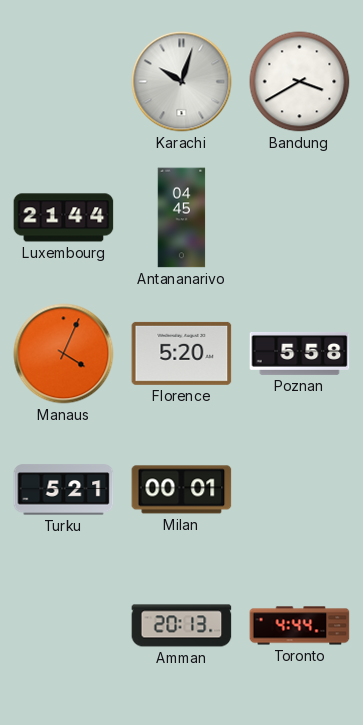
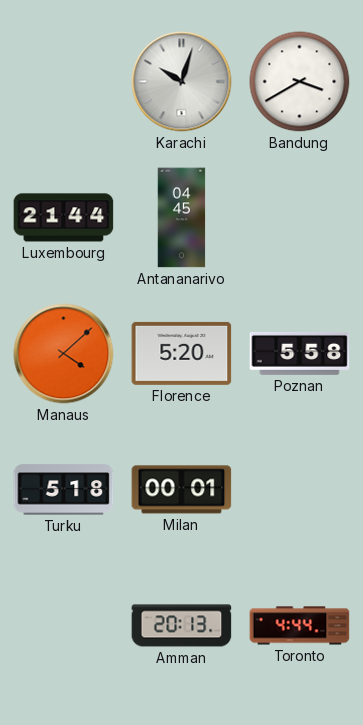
Manaus: 4:04 -> 4:08 (64, 354)
Turku: 5:21 -> 5:18 (64, 490)
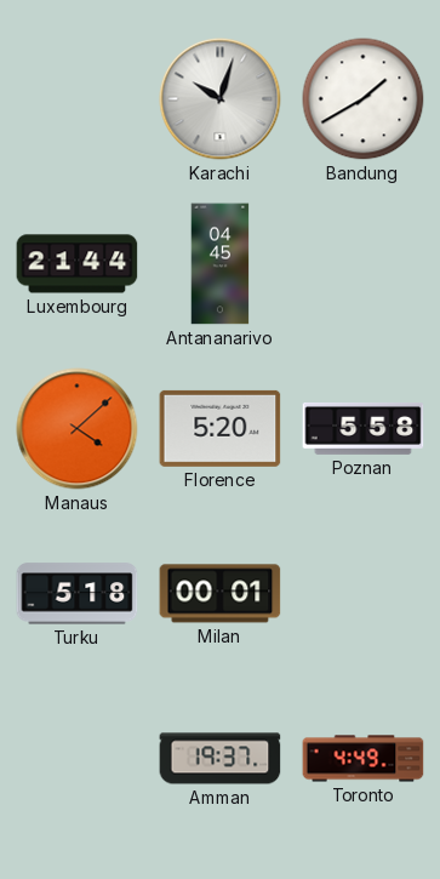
Bandung: 3:40 -> 1:40 (364, 99)
Amman: 20:13 -> 19:37 (221, 759)
Toronto: 4:44 -> 4:49 (364, 759)
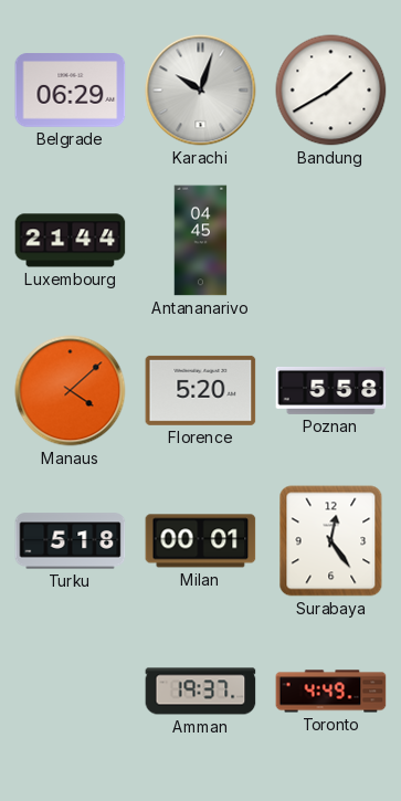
Belgrade: none -> 06:29 (71, 91)
Surabaya: none -> 12:24 (331, 541)
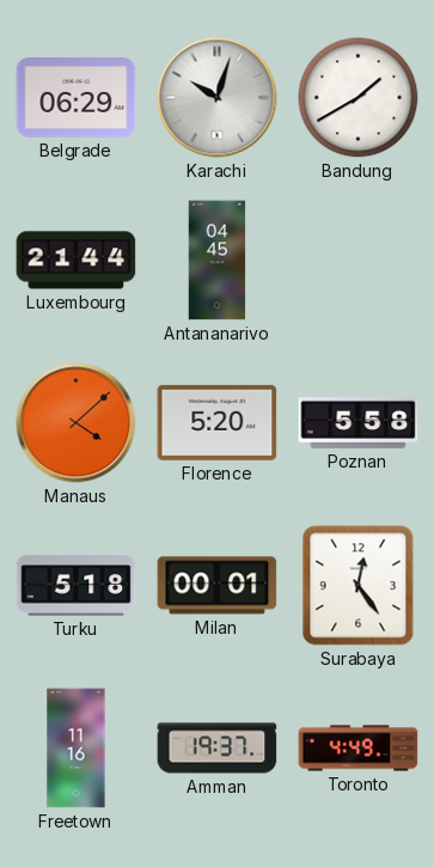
Freetown: none -> 11:16 (77, 749)
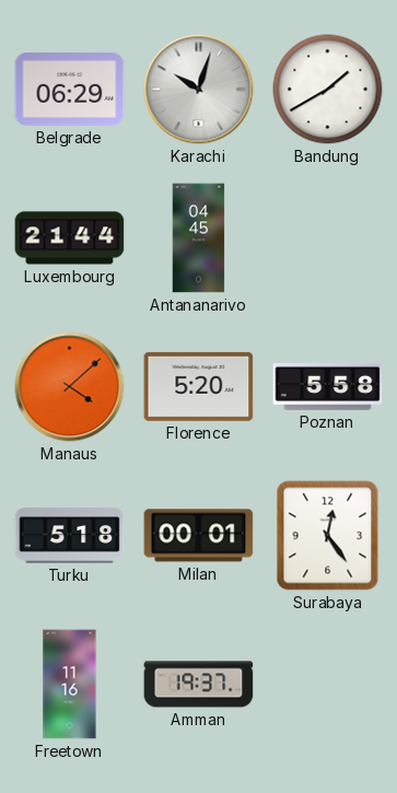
Toronto: 4:49 -> none (359, 749)
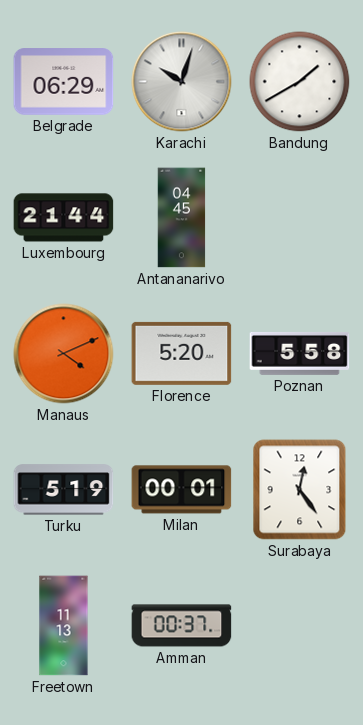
Manaus: 4:08 -> 4:11 (64, 354)
Turku: 5:18 -> 5:19 (64, 490)
Freetown: 11:16 -> 11:13 (64, 626)
Amman: 19:37 -> 00:37 (182, 626)
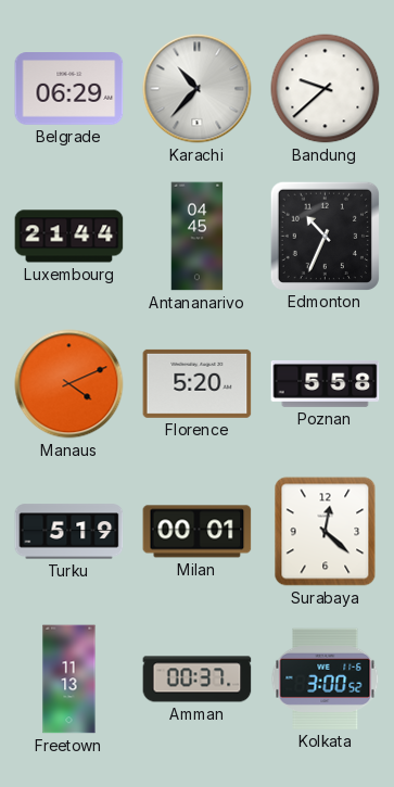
Karachi: 10:03 -> 10:37 (198, 89)
Bandung: 1:40 -> 9:38 (326, 89)
Edmonton: none -> 10:34 (325, 236)
Surabaya: 12:24 -> 12:22 (326, 532)
Kolkata: none -> 3:00 (326, 678)
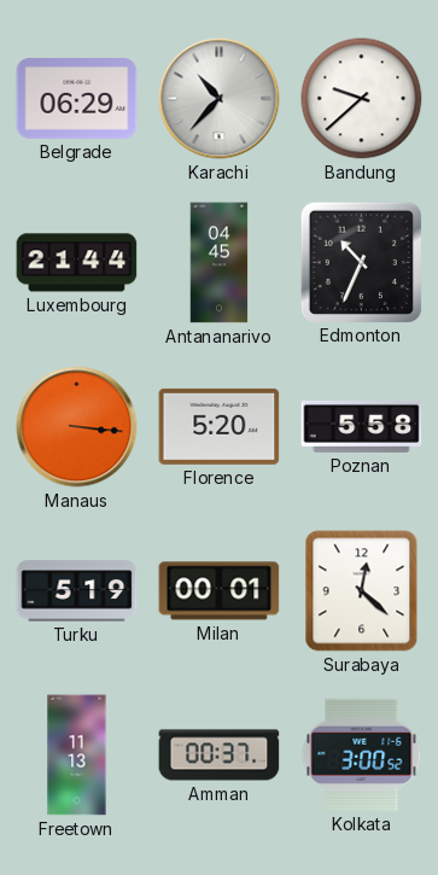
Manaus: 4:11 -> 3:16 (77, 427)
